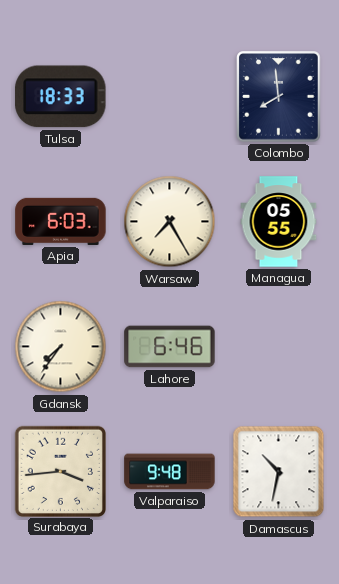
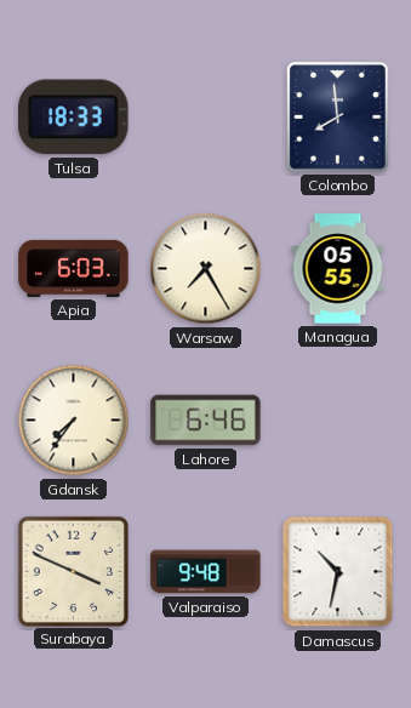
Surabaya: 3:44 -> 3:49 (73, 571)
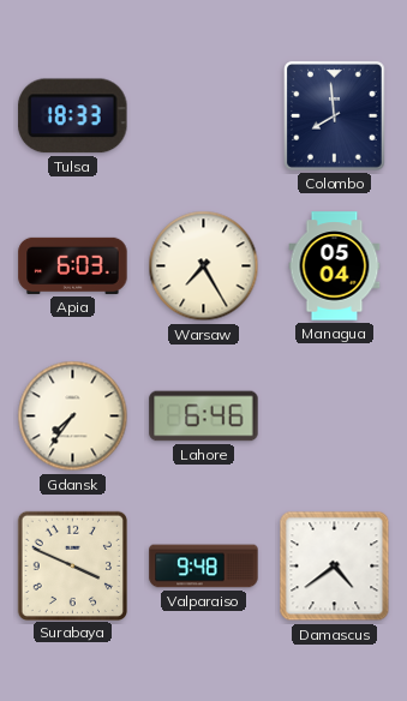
Managua: 05:55 -> 05:04 (335, 266)
Damascus: 10:32 -> 4:39 (335, 567)
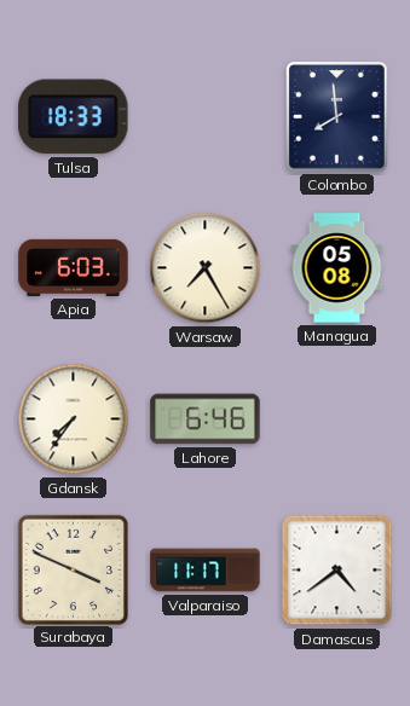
Managua: 05:04 -> 05:08 (337, 268)
Valparaiso: 9:48 -> 11:17 (206, 571)
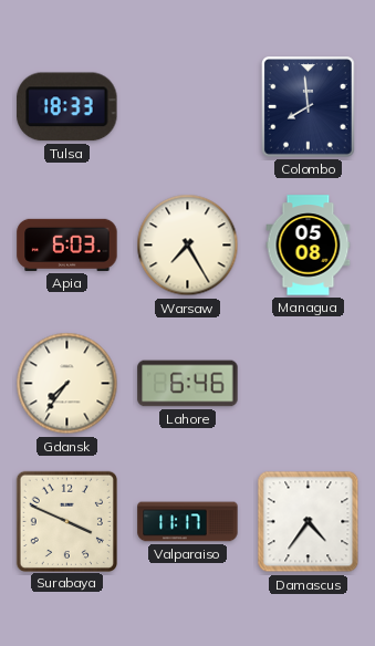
Damascus: 4:39 -> 4:36 (309, 522)
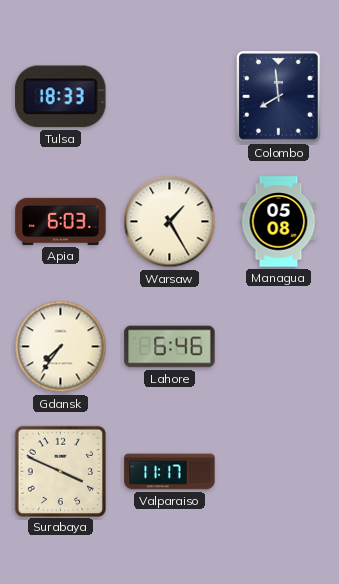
Warsaw: 7:25 -> 1:25 (170, 222)
Damascus: 4:36 -> none (309, 522)
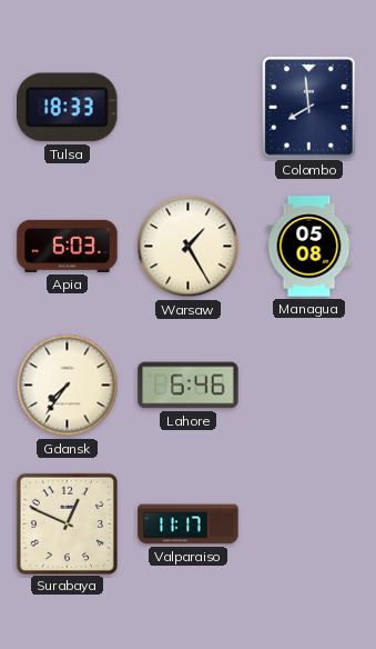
Surabaya: 3:49 -> 12:49 (67, 523)
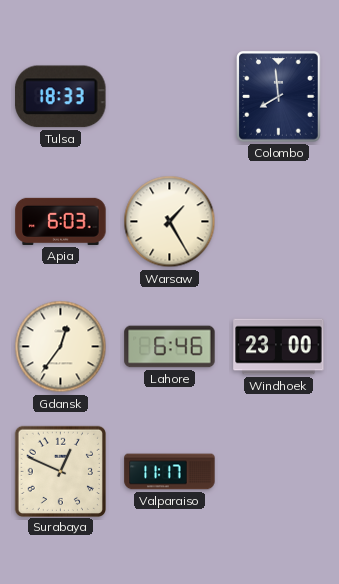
Managua: 05:08 -> none (309, 247)
Gdansk: 7:36 -> 12:36 (61, 347)
Windhoek: none -> 23:00 (279, 347)
